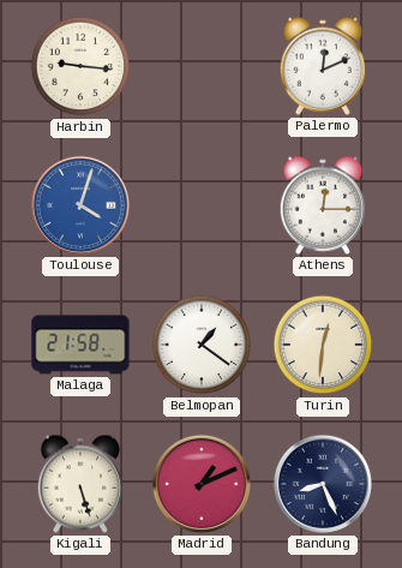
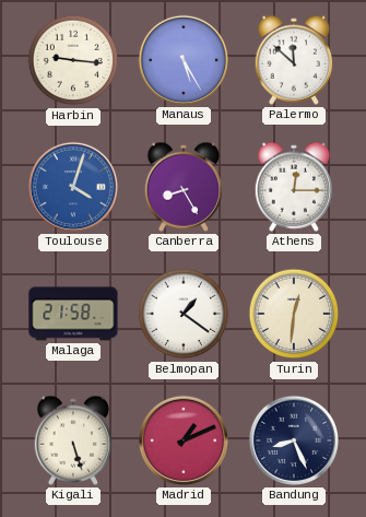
Manaus: none -> 5:25 (184, 60)
Palermo: 12:11 -> 11:52 (294, 60)
Canberra: none -> 8:25 (184, 187)
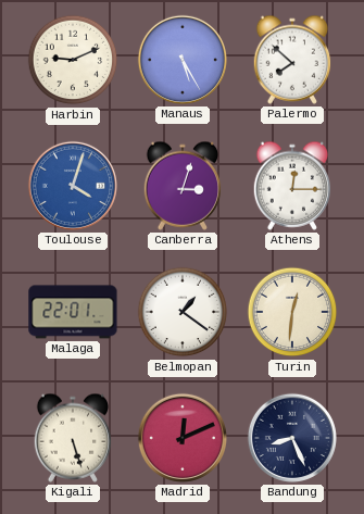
Harbin: 9:16 -> 9:11 (73, 60)
Palermo: 11:52 -> 7:52 (292, 60)
Canberra: 8:25 -> 3:03 (183, 186)
Malaga: 21:58 -> 22:01 (73, 312)
Madrid: 1:11 -> 12:11 (183, 438)
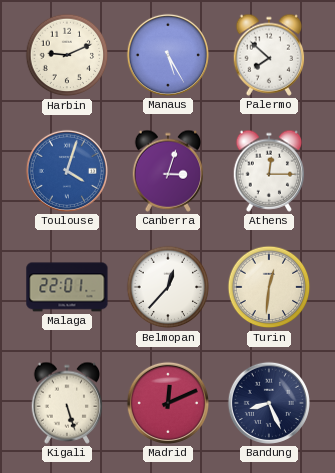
Belmopan: 1:21 -> 12:37 (168, 287)
